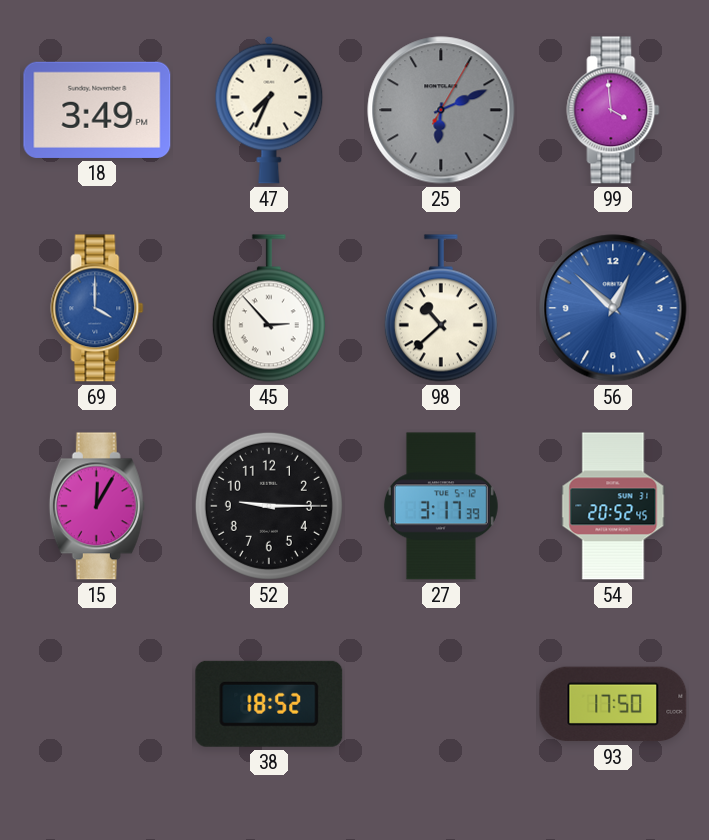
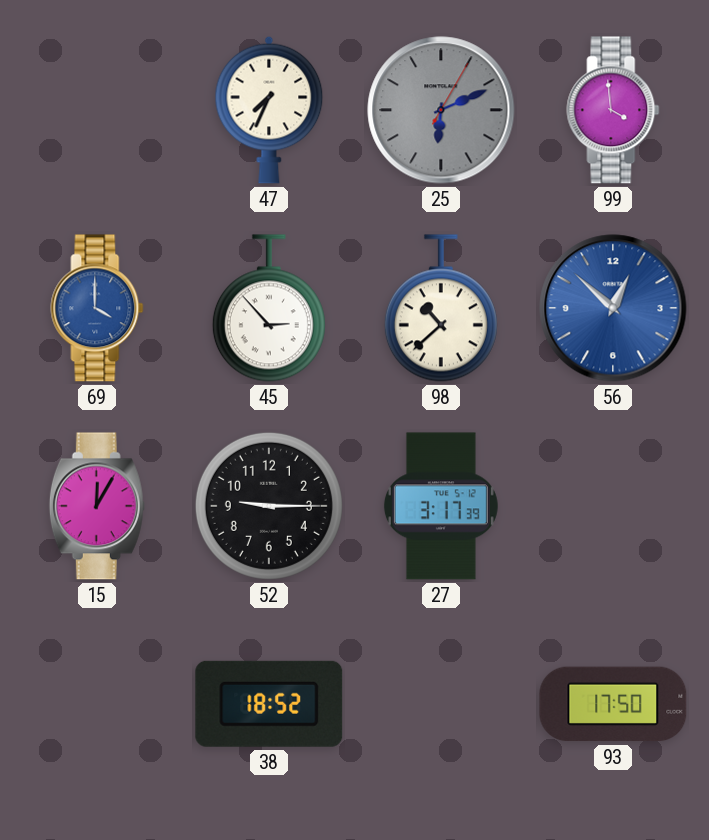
18: 3:49 -> none (97, 110)
54: 20:52 -> none (613, 506)
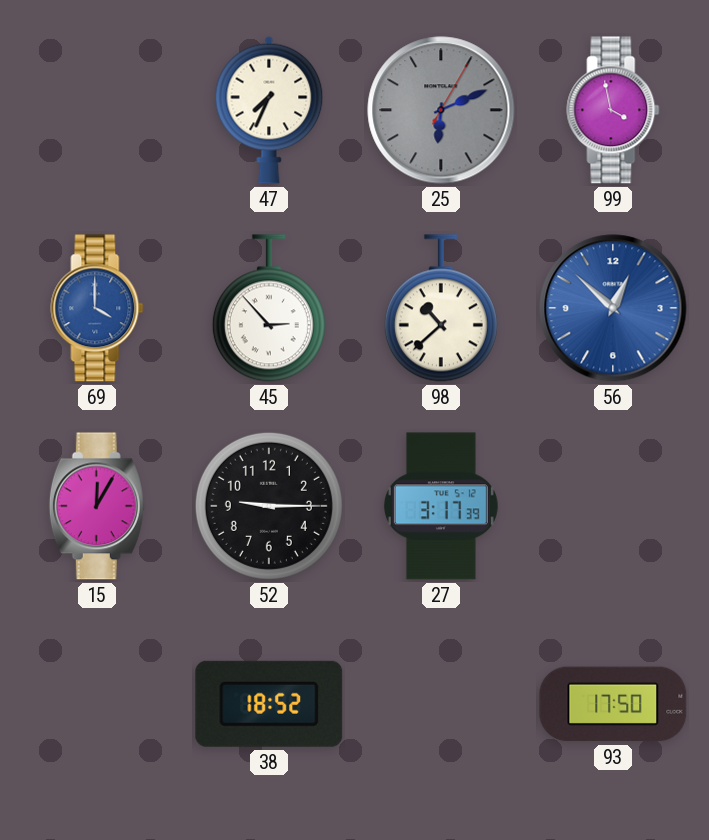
99: 3:59 -> 3:58 (613, 110)
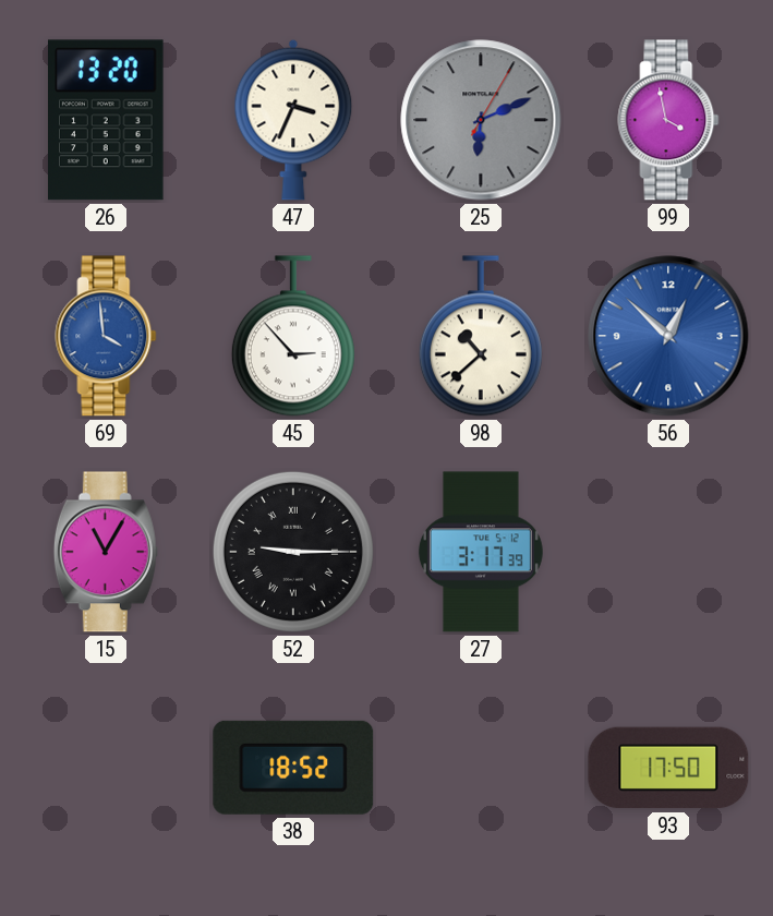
26: none -> 13:20 (107, 120)
47: 7:34 -> 3:34 (293, 120)
69: 4:00 -> 3:59 (106, 336)
15: 12:05 -> 11:05 (106, 552)
52 numerals: Arabic -> Roman (293, 552)
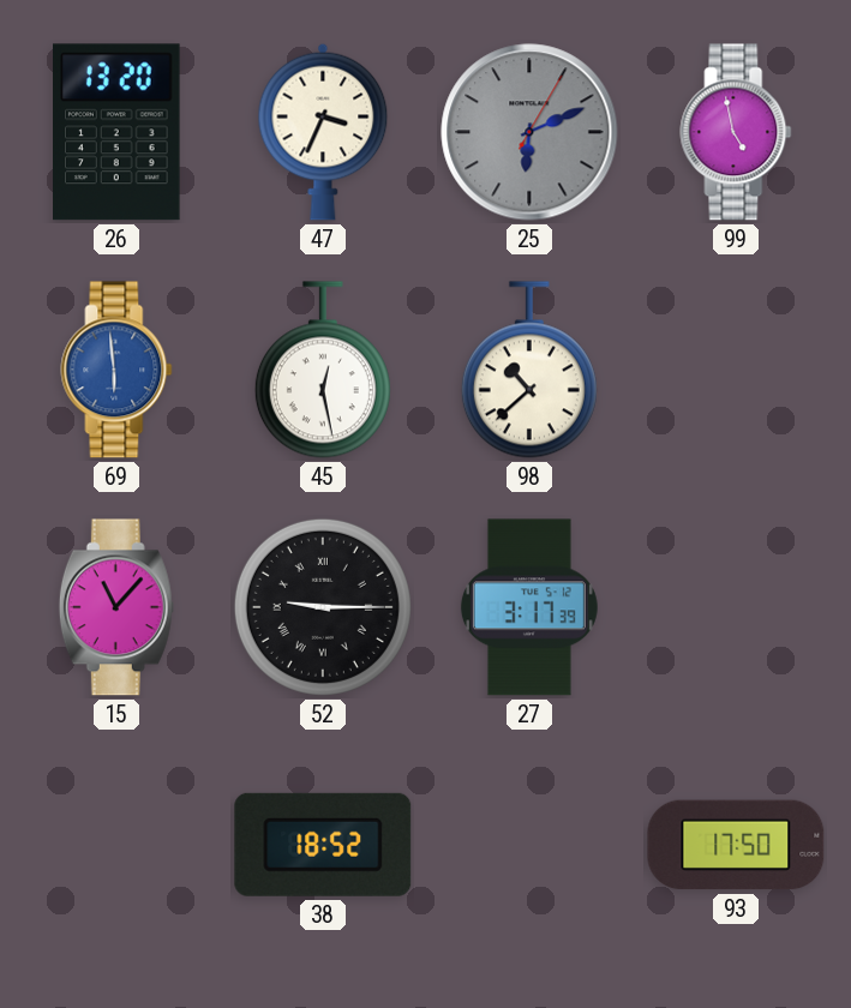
99: 3:58 -> 4:58 (736, 132)
69: 3:59 -> 5:59 (116, 370)
45: 2:53 -> 12:28 (323, 370)
56: 12:52 -> none (668, 336)
15: 11:05 -> 11:07 (116, 607)
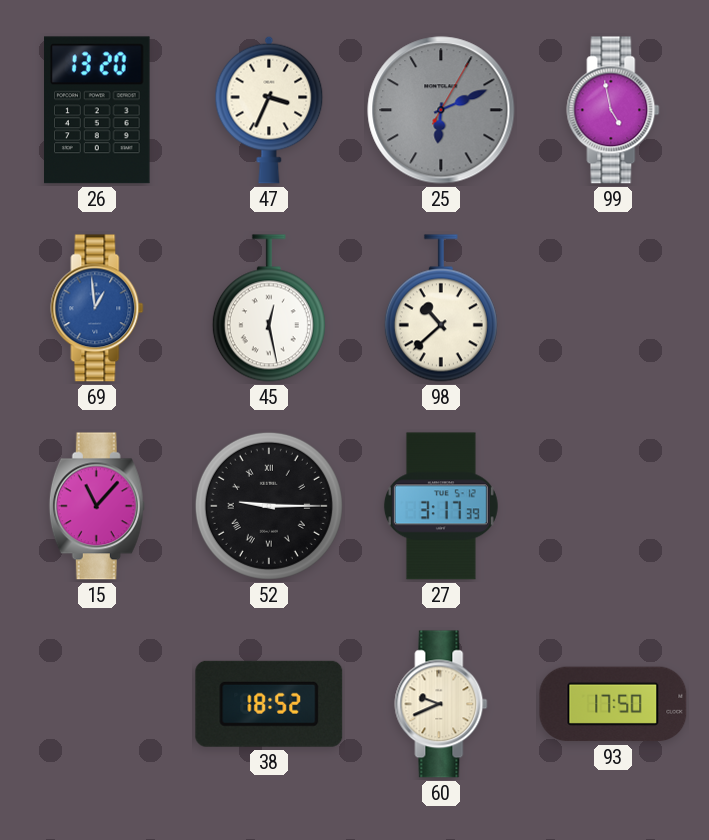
69: 5:59 -> 12:59 (97, 308)
60: none -> 9:41 (441, 704)
